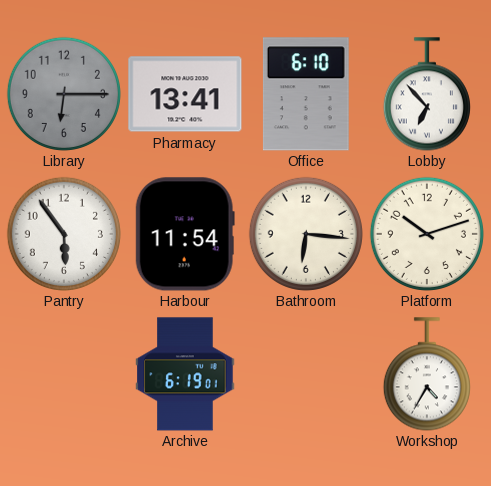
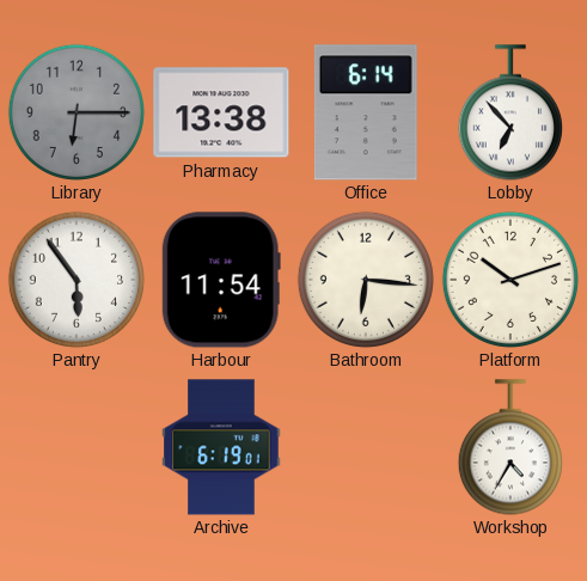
Pharmacy: 13:41 -> 13:38 (221, 112)
Office: 6:10 -> 6:14 (366, 112)
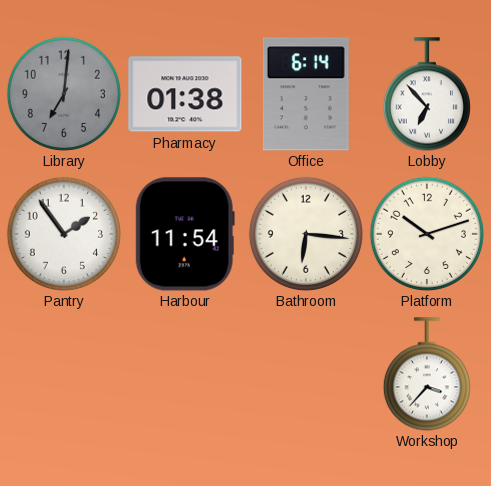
Library: 6:15 -> 7:01 (64, 94)
Pharmacy: 13:38 -> 01:38 (185, 94)
Pantry: 5:54 -> 1:54 (64, 234)
Archive: 6:19 -> none (221, 447)
Workshop: 4:35 -> 3:37 (427, 374)
